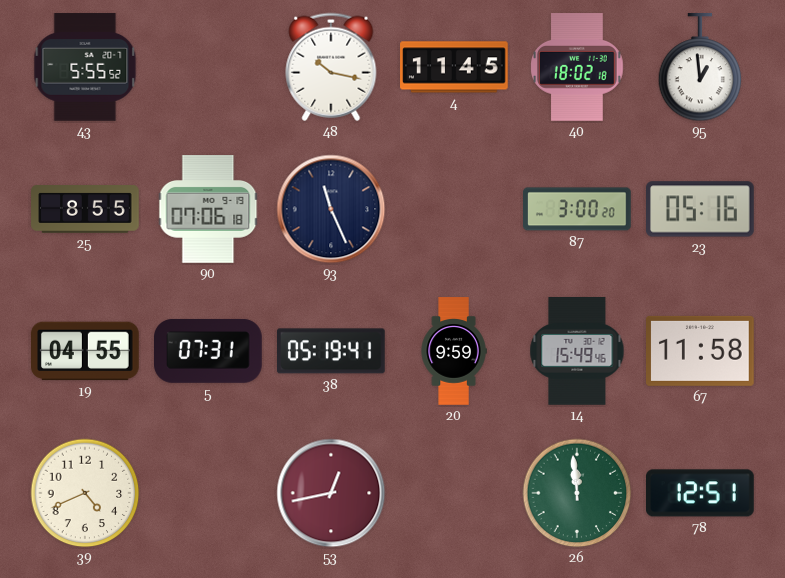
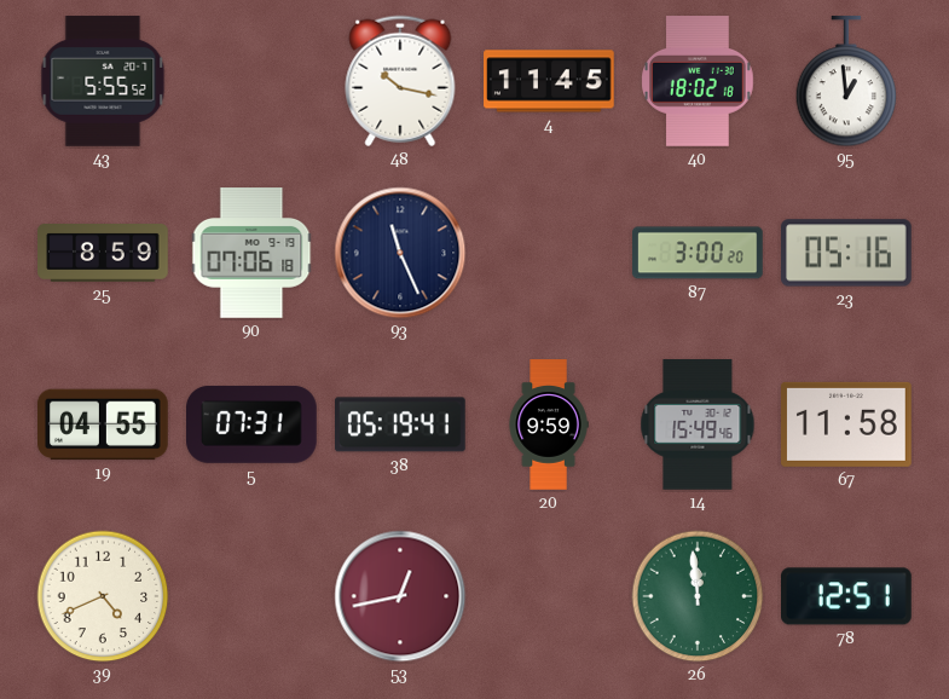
25: 8:55 -> 8:59 (103, 254)
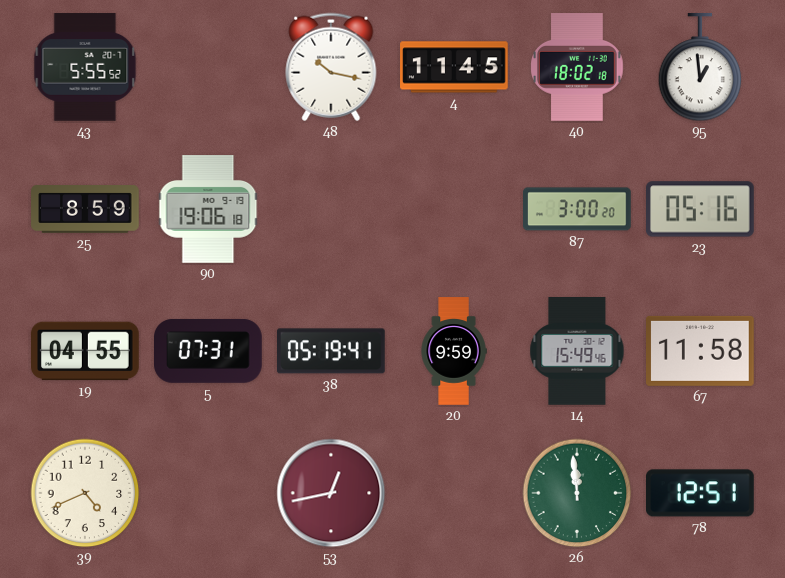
90: 07:06 -> 19:06 (208, 209)
93: 11:26 -> none (400, 253)
